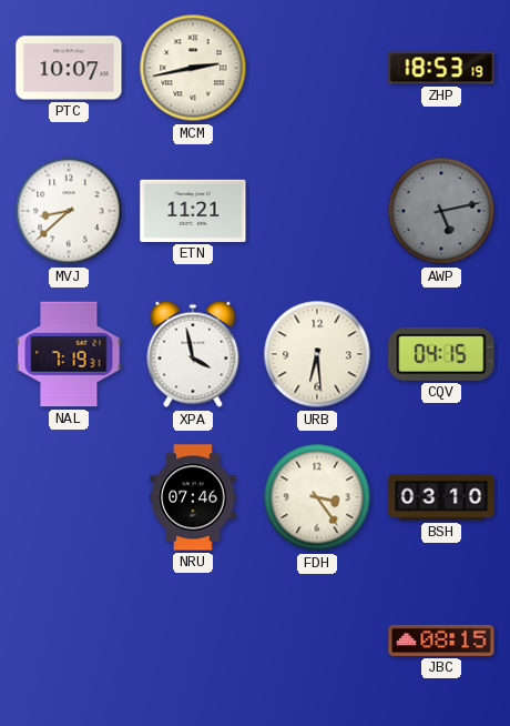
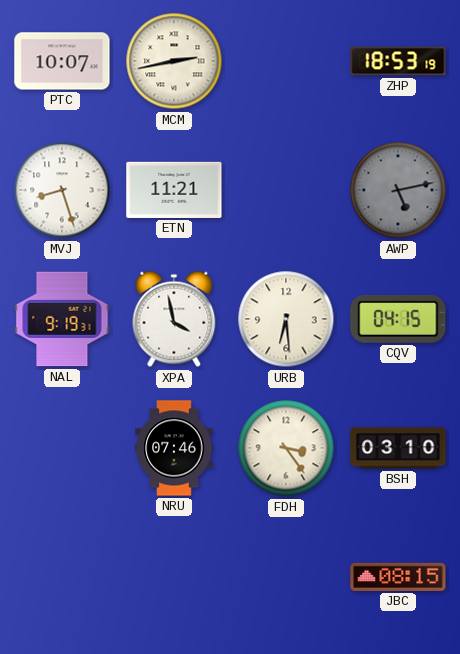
MVJ: 8:38 -> 8:27 (62, 190)
NAL: 7:19 -> 9:19 (62, 319)
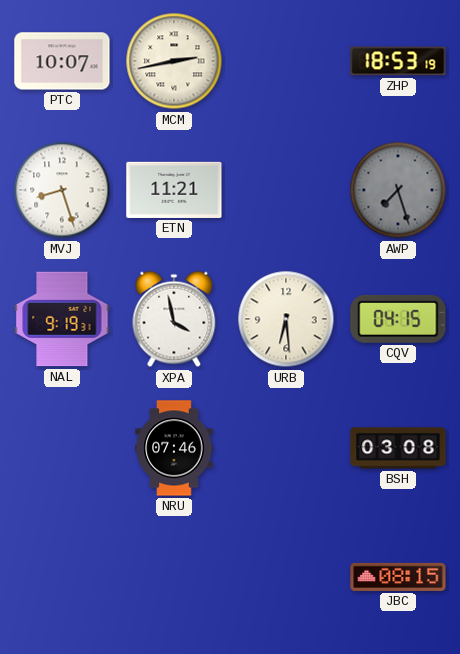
AWP: 5:13 -> 7:27 (398, 190)
FDH: 3:24 -> none (286, 448)
BSH: 03:10 -> 03:08 (398, 448)
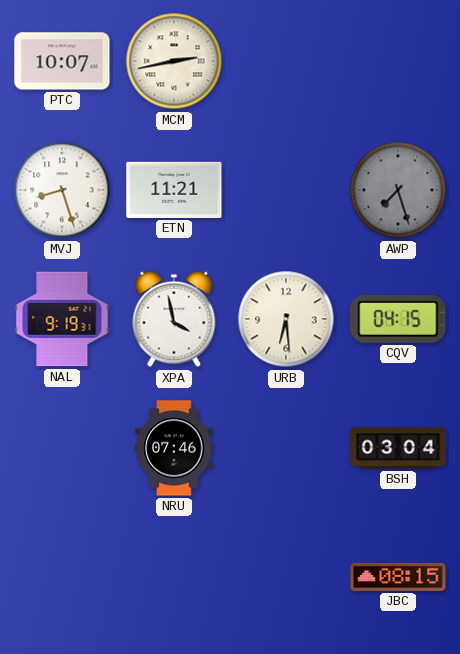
ZHP: 18:53 -> none (398, 61)
BSH: 03:08 -> 03:04 (398, 448)
